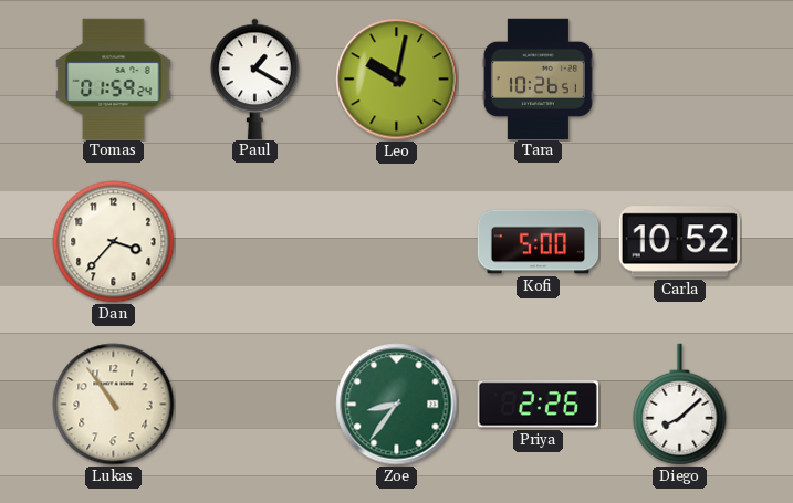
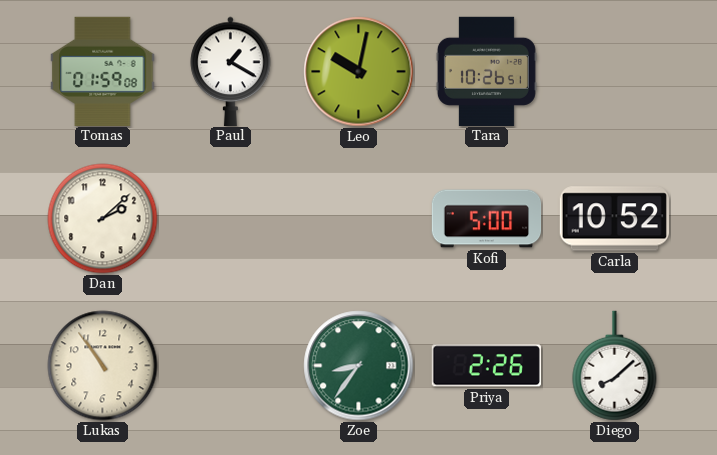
Tomas: 01:59:24 -> 01:59:08 (103, 71)
Dan: 3:37 -> 2:08 (103, 219)
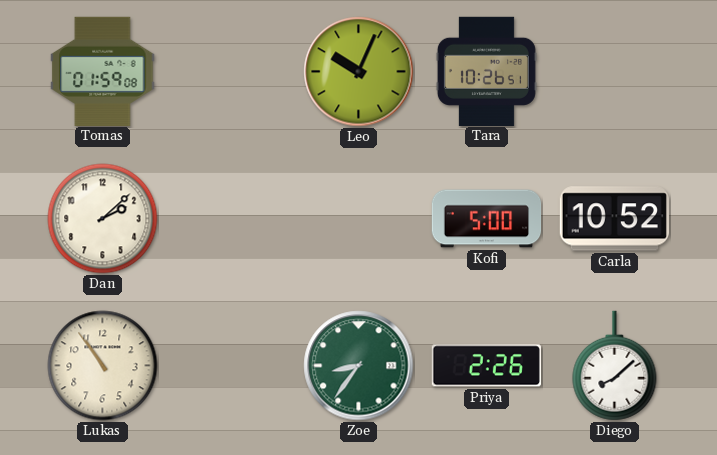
Paul: 1:20 -> none (231, 71)
Leo: 10:02 -> 10:04 (359, 72)
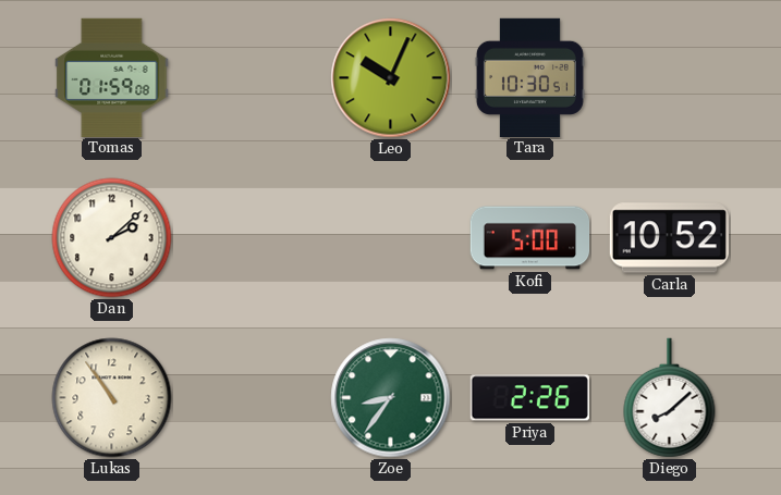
Tara: 10:26 -> 10:30 (529, 77)
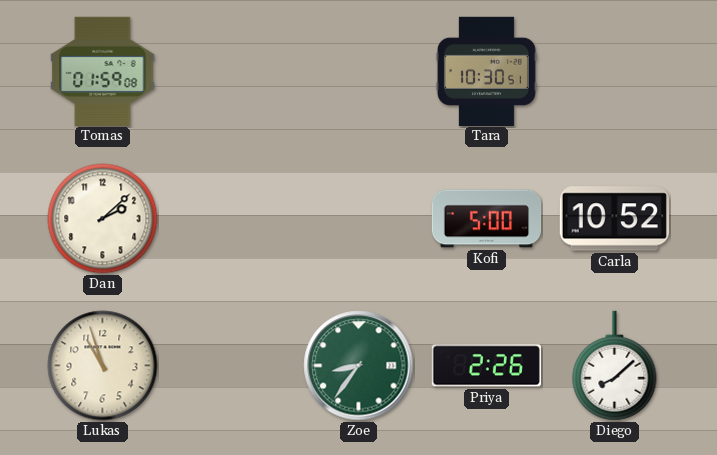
Leo: 10:04 -> none (391, 78)
Lukas: 10:54 -> 10:57 (103, 366)
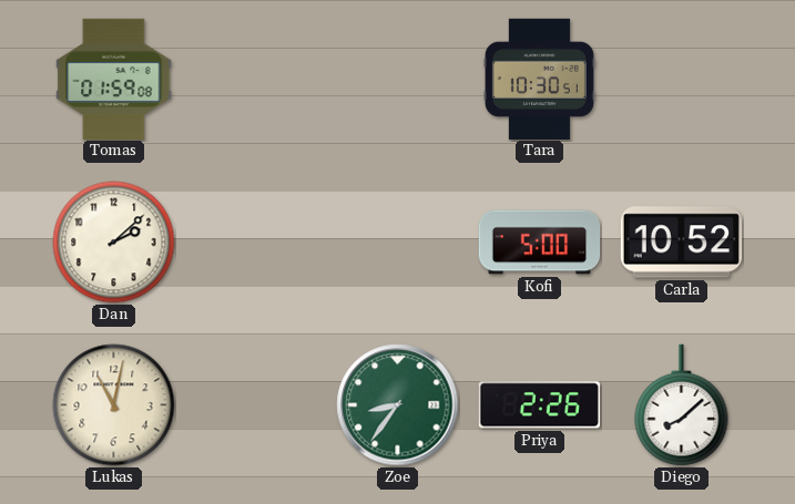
Lukas: 10:57 -> 11:02 (114, 405)
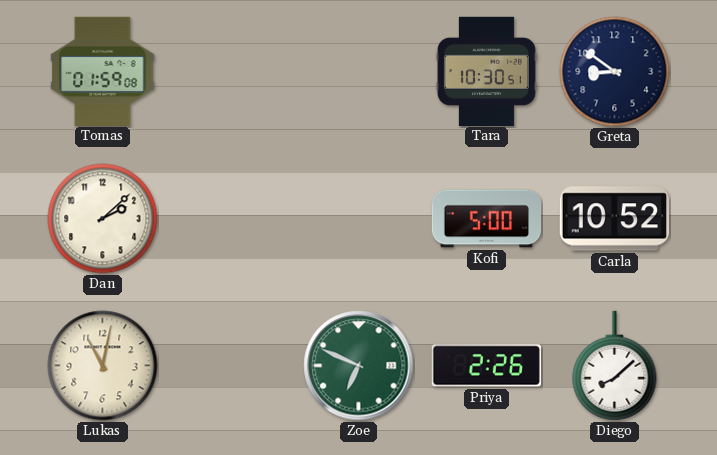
Greta: none -> 8:51 (615, 72)
Zoe: 8:36 -> 6:49 (359, 366)
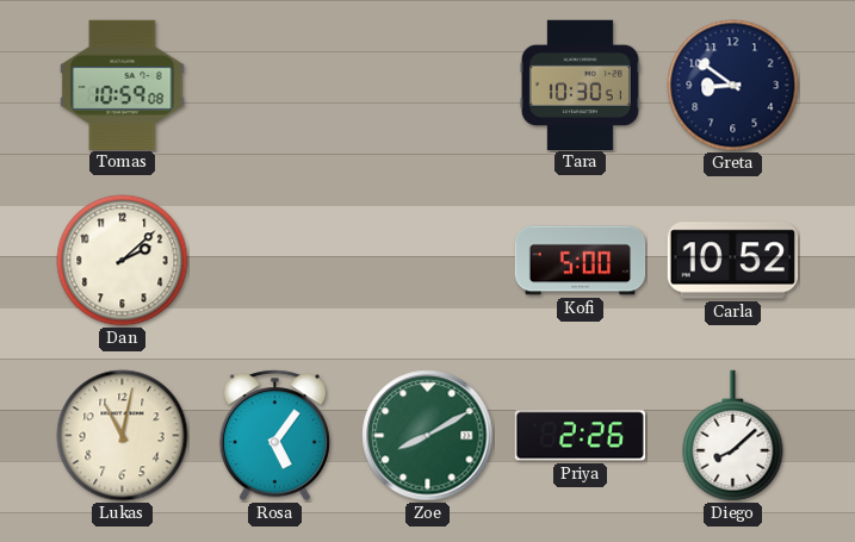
Tomas: 01:59 -> 10:59 (123, 85)
Rosa: none -> 5:06 (274, 436)
Zoe: 6:49 -> 8:10 (428, 436)
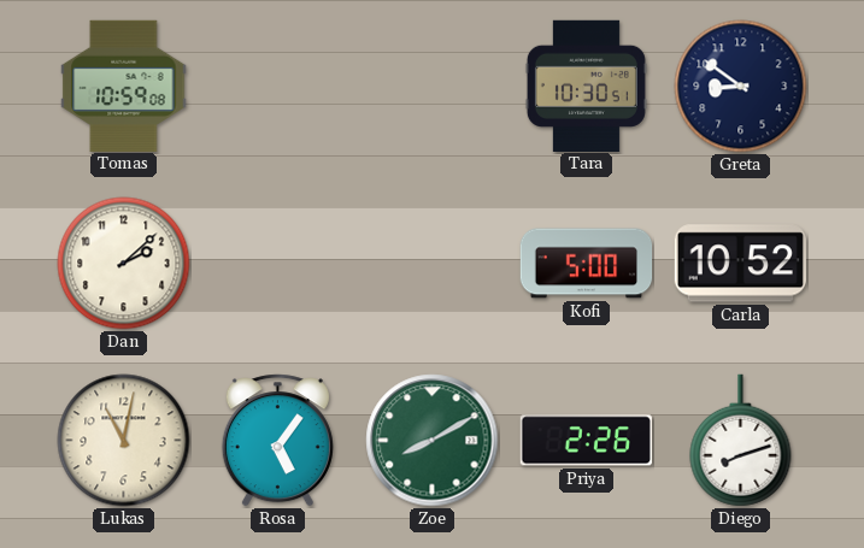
Diego: 8:08 -> 8:12 (741, 441)
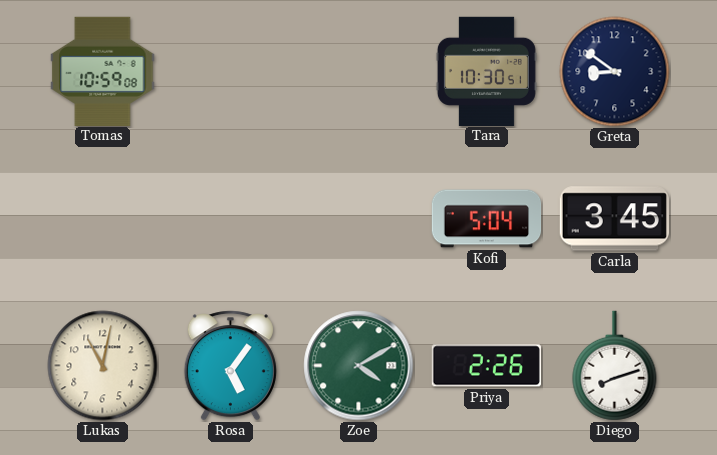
Dan: 2:08 -> none (124, 264)
Kofi: 5:00 -> 5:04 (487, 219)
Carla: 10:52 -> 3:45 (614, 219)
Zoe: 8:10 -> 4:10 (359, 366)
